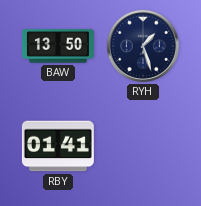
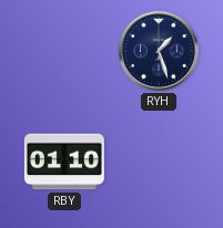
BAW: 13:50 -> none (58, 46)
RBY: 01:41 -> 01:10 (64, 162)
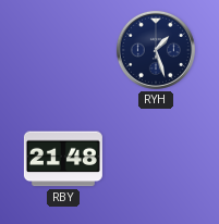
RBY: 01:10 -> 21:48 (63, 159)
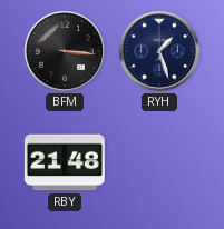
BFM: none -> 3:16 (65, 51)
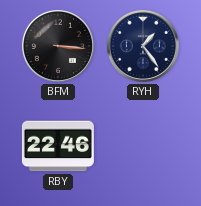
RYH: 1:27 -> 1:24 (143, 46)
RBY: 21:48 -> 22:46 (58, 146)
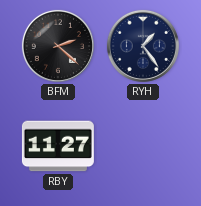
BFM: 3:16 -> 2:22 (58, 46)
RBY: 22:46 -> 11:27 (58, 146)
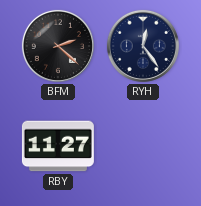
RYH: 1:24 -> 12:24 (143, 46)
